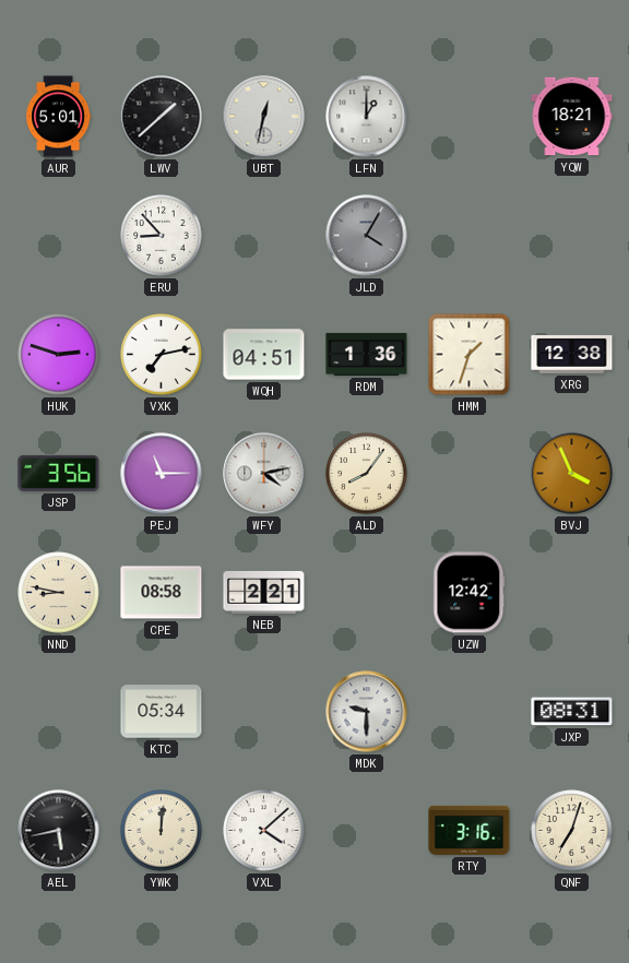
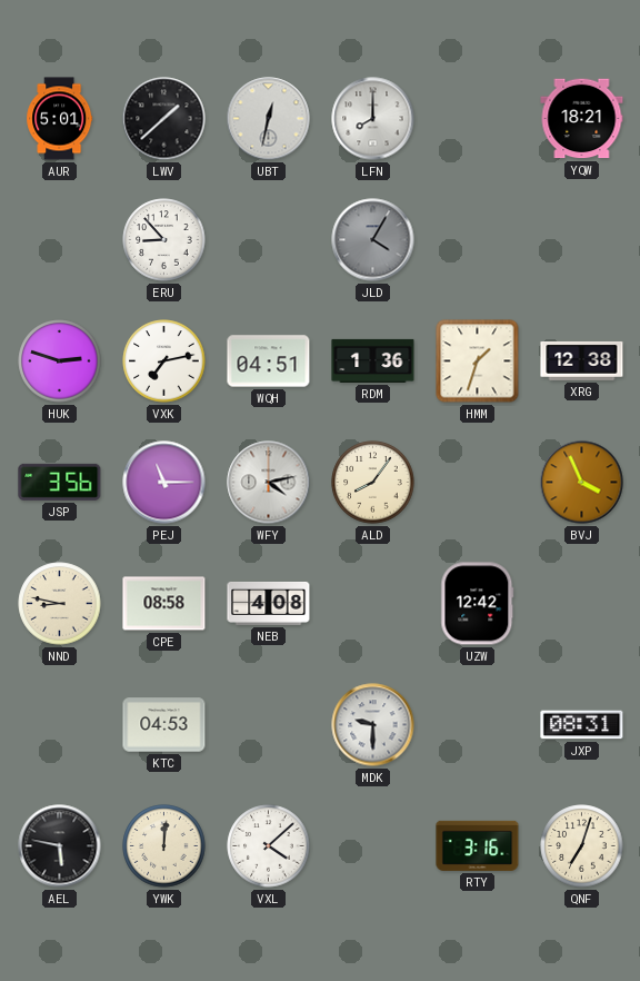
LFN: 1:00 -> 8:00 (373, 119)
NEB: 2:21 -> 4:08 (269, 603)
KTC: 05:34 -> 04:53 (164, 725)
AEL: 5:43 -> 5:47 (60, 846)
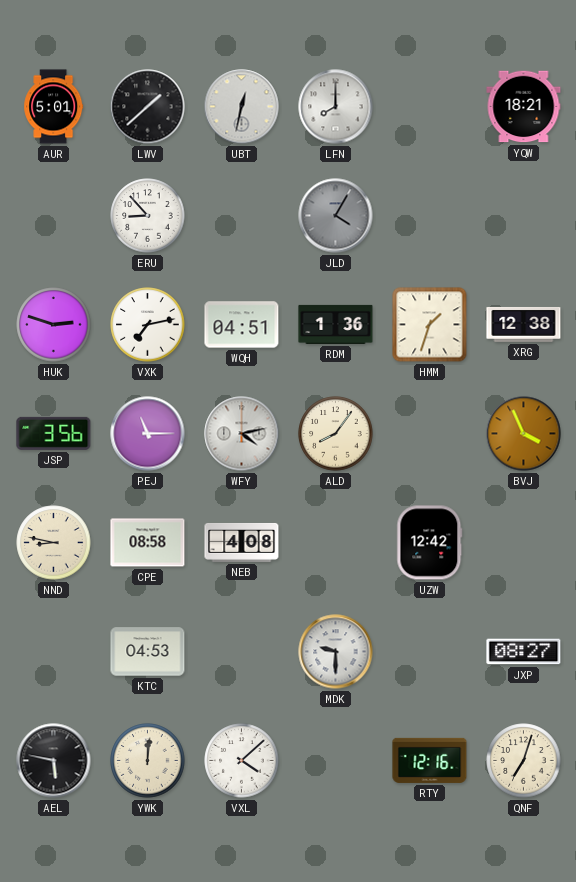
JXP: 08:31 -> 08:27 (524, 652)
RTY: 3:16 -> 12:16 (430, 760)
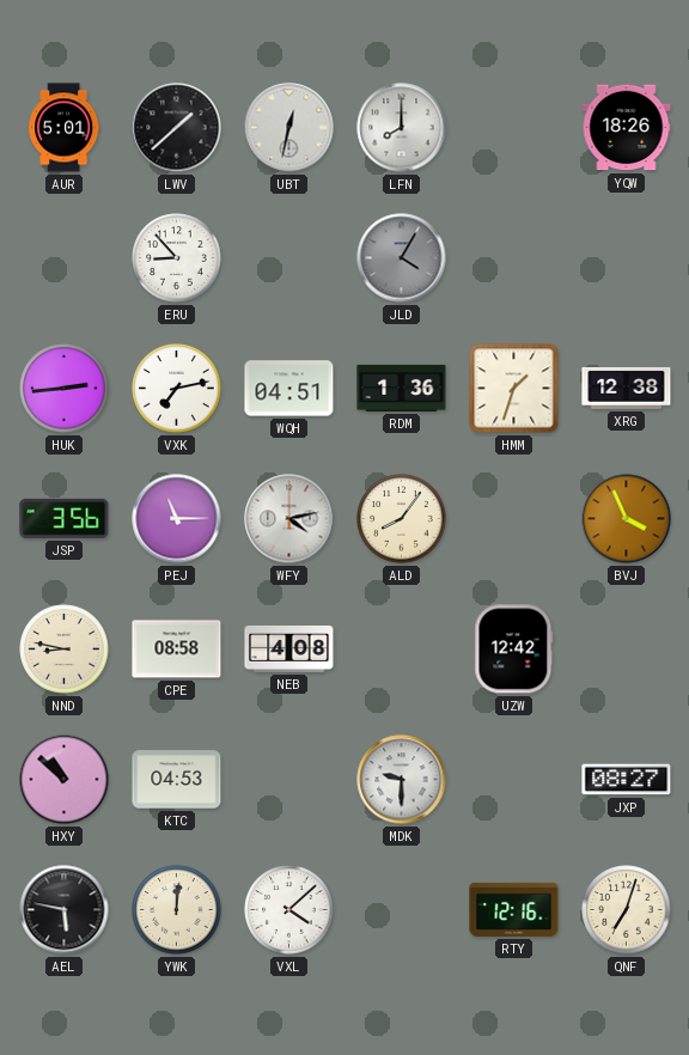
YQW: 18:21 -> 18:26 (627, 128)
HUK: 2:48 -> 2:44 (65, 389)
HXY: none -> 10:52 (65, 780)
